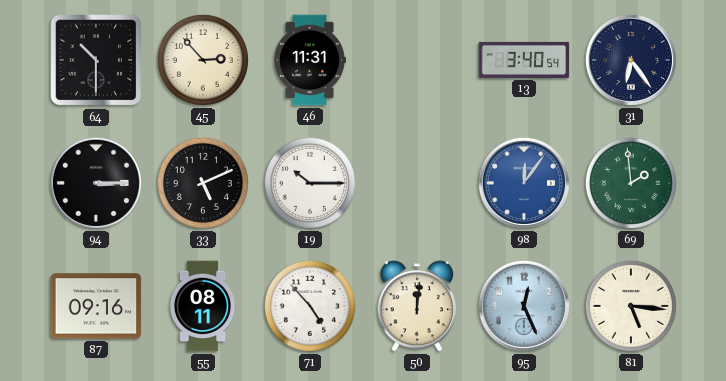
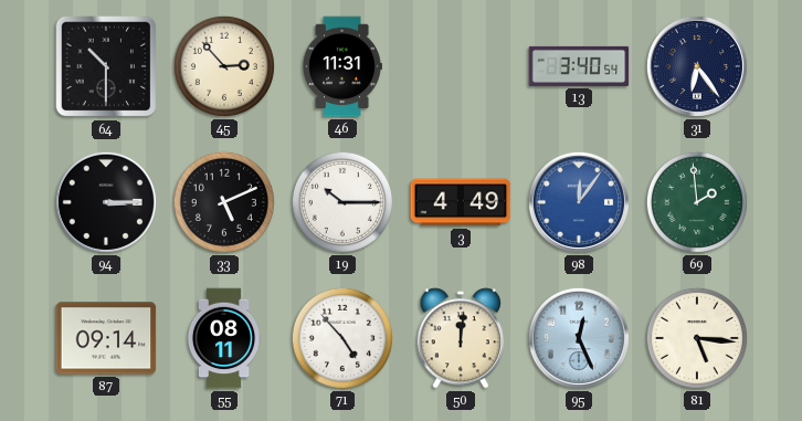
3: none -> 4:49 (461, 202)
87: 09:16 -> 09:14 (106, 338)
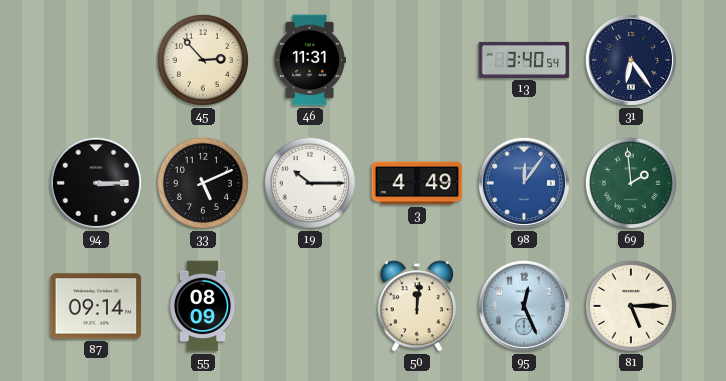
64: 10:30 -> none (106, 66)
55: 08:11 -> 08:09 (203, 306)
71: 4:53 -> none (342, 338)
81: 5:16 -> 5:15 (631, 306)
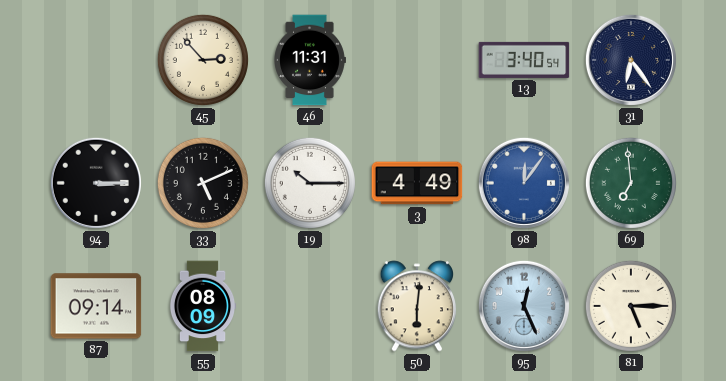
69: 1:59 -> 6:59 (631, 183)
50: 12:01 -> 6:01 (417, 306)
